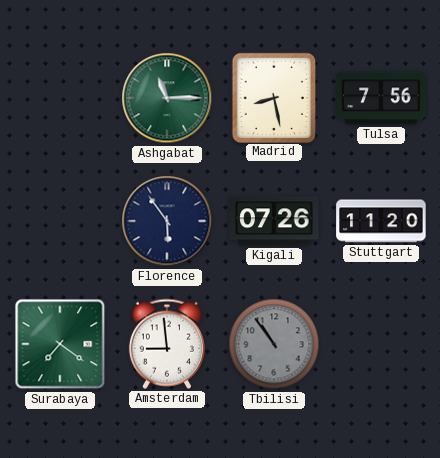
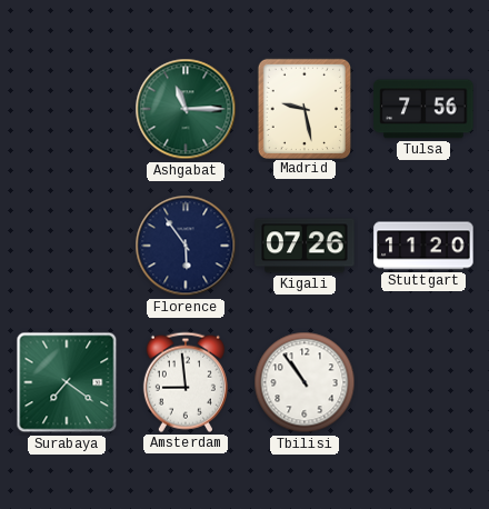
Madrid: 8:28 -> 9:28 (303, 108)
Tbilisi dial: grey -> white (305, 382)
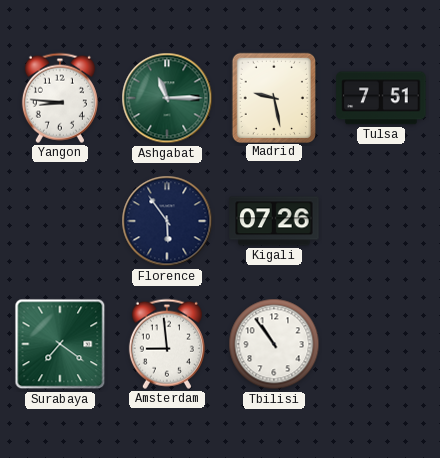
Yangon: none -> 8:46 (60, 98)
Tulsa: 7:56 -> 7:51 (381, 98)
Stuttgart: 11:20 -> none (423, 246)
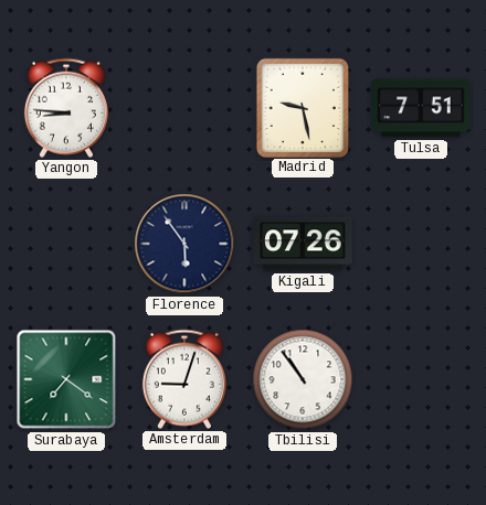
Ashgabat: 11:15 -> none (167, 98)
Amsterdam: 8:59 -> 9:03 (184, 379)
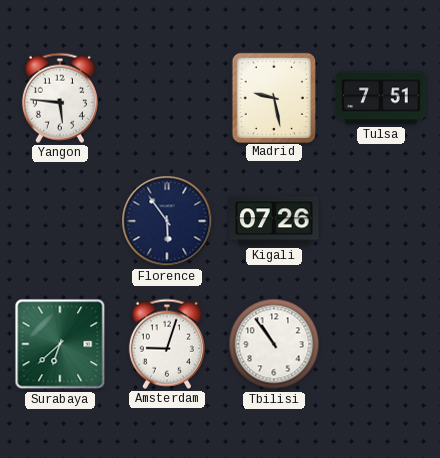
Yangon: 8:46 -> 5:46 (60, 98)
Surabaya: 7:21 -> 6:38 (60, 344)
